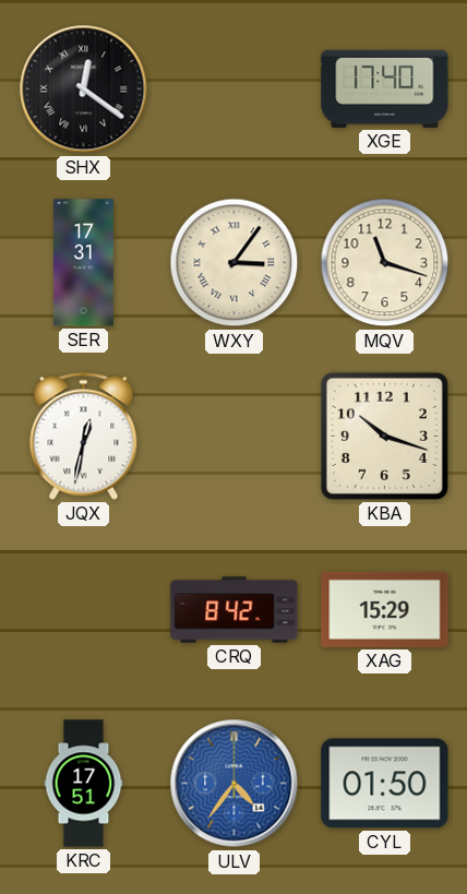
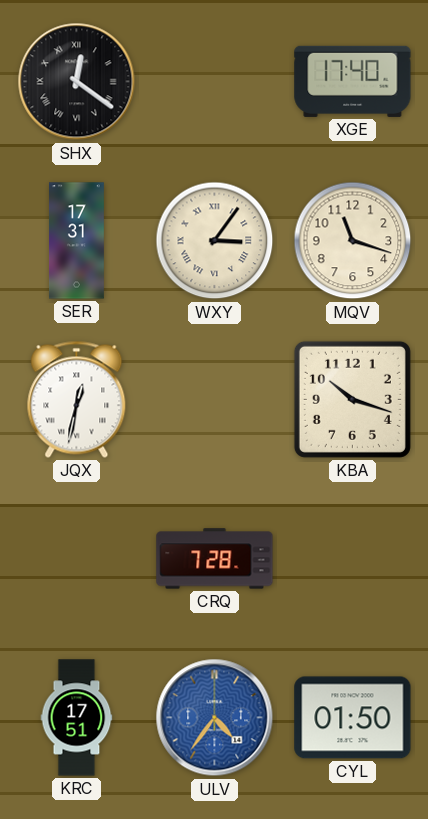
CRQ: 8:42 -> 7:28 (215, 559)
XAG: 15:29 -> none (385, 609)
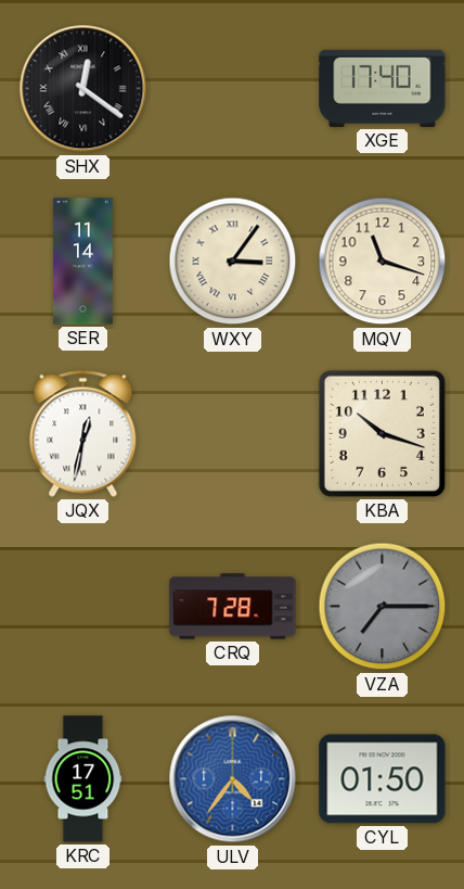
SER: 17:31 -> 11:14 (83, 262)
VZA: none -> 7:15 (383, 607)
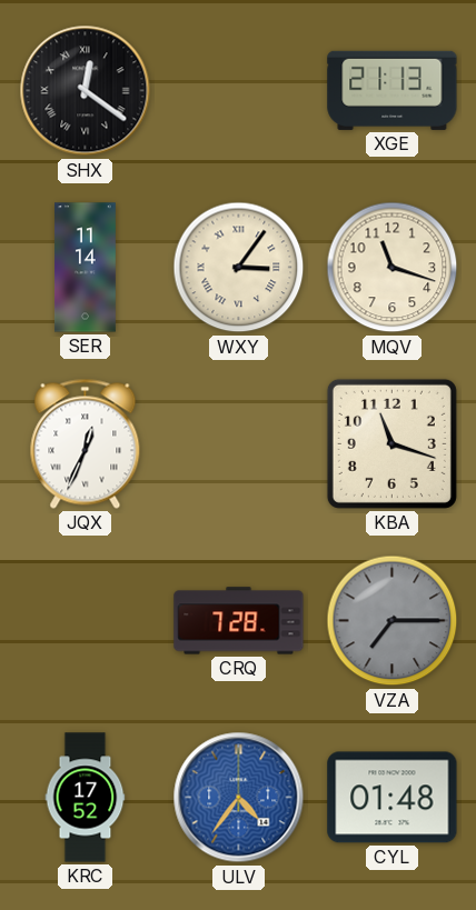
XGE: 17:40 -> 21:13 (393, 90)
JQX: 12:32 -> 12:34 (86, 443)
KBA: 10:18 -> 11:18 (391, 443)
KRC: 17:51 -> 17:52 (86, 798)
CYL: 01:50 -> 01:48 (393, 798)
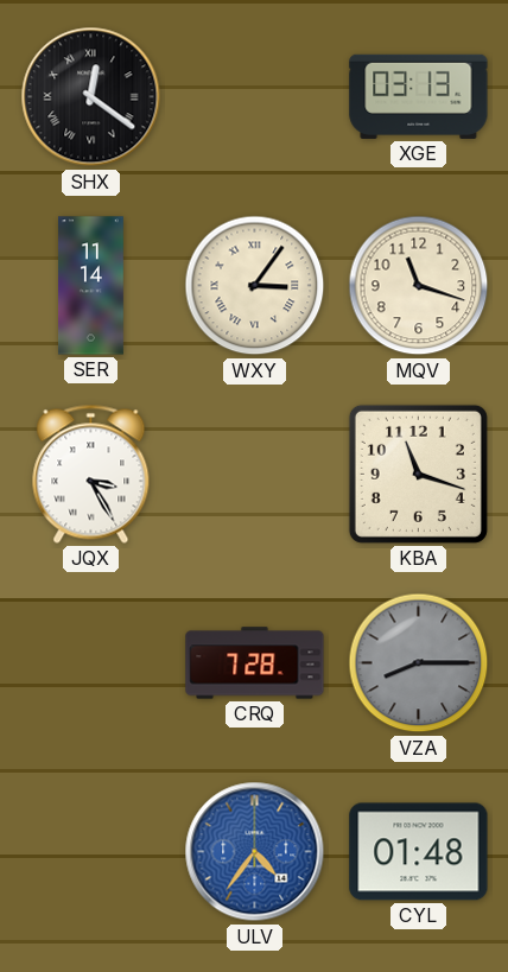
XGE: 21:13 -> 03:13 (419, 96)
JQX: 12:34 -> 3:25 (91, 474)
VZA: 7:15 -> 8:15 (419, 663)
KRC: 17:52 -> none (86, 798)
